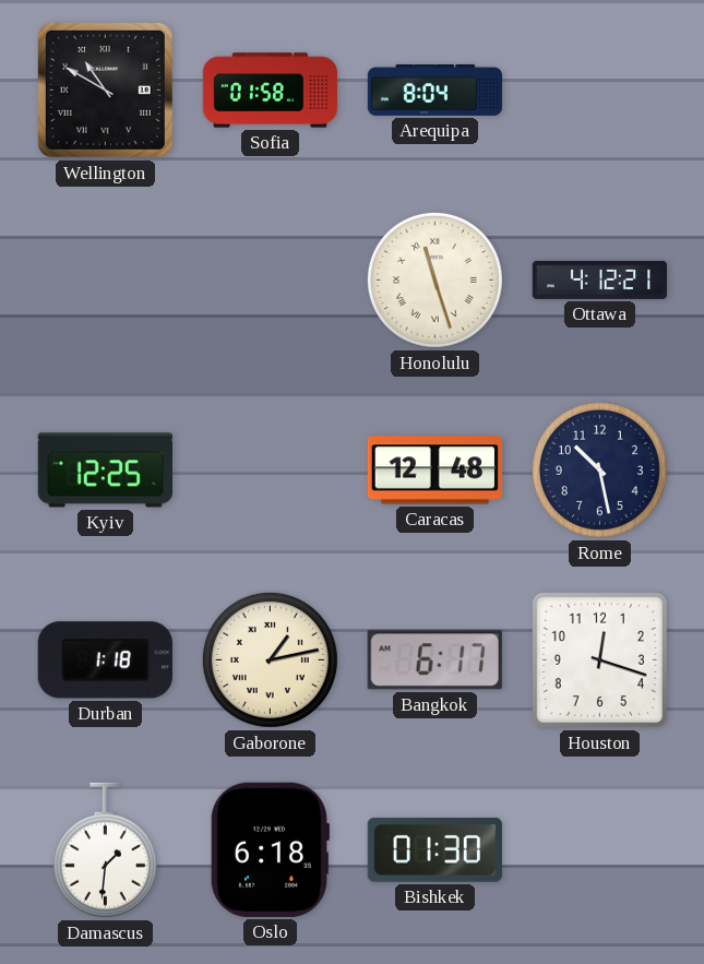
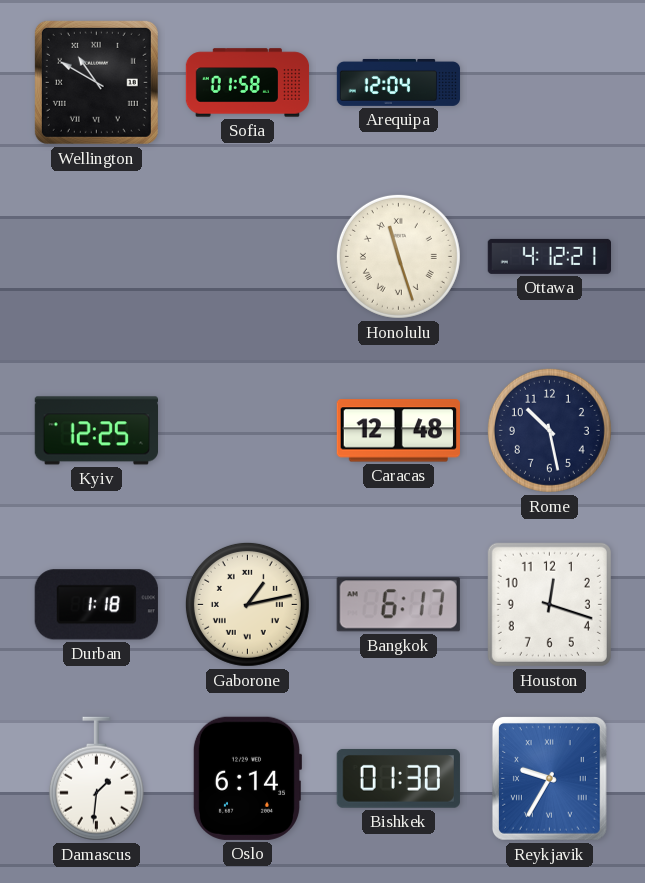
Arequipa: 8:04 -> 12:04 (399, 82)
Oslo: 6:18 -> 6:14 (246, 778)
Reykjavik: none -> 9:35 (550, 779)
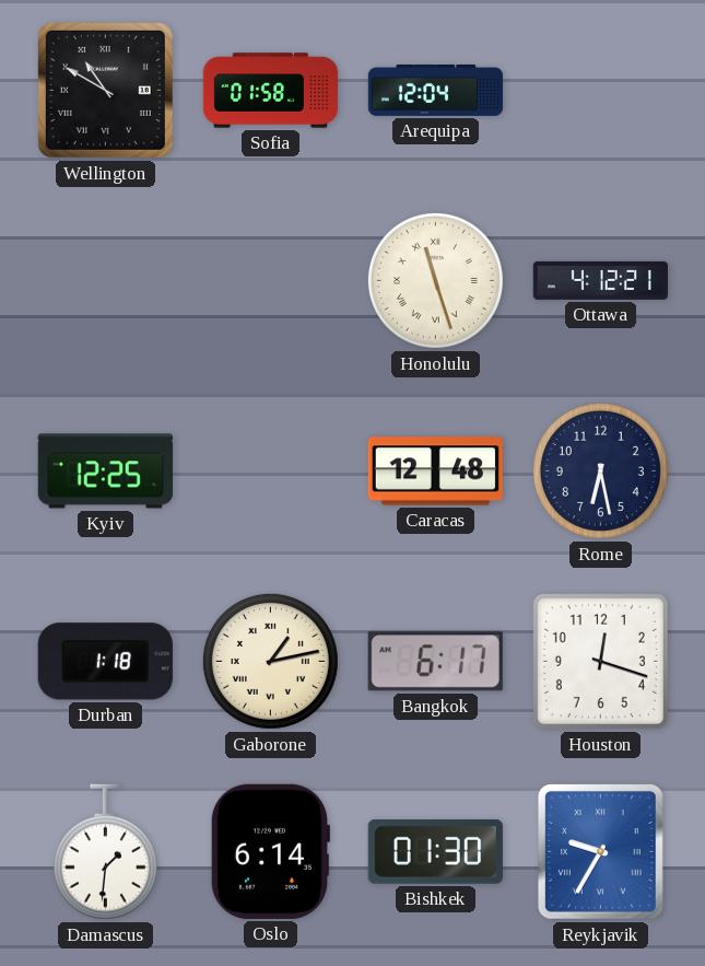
Rome: 10:28 -> 6:28 (600, 470)
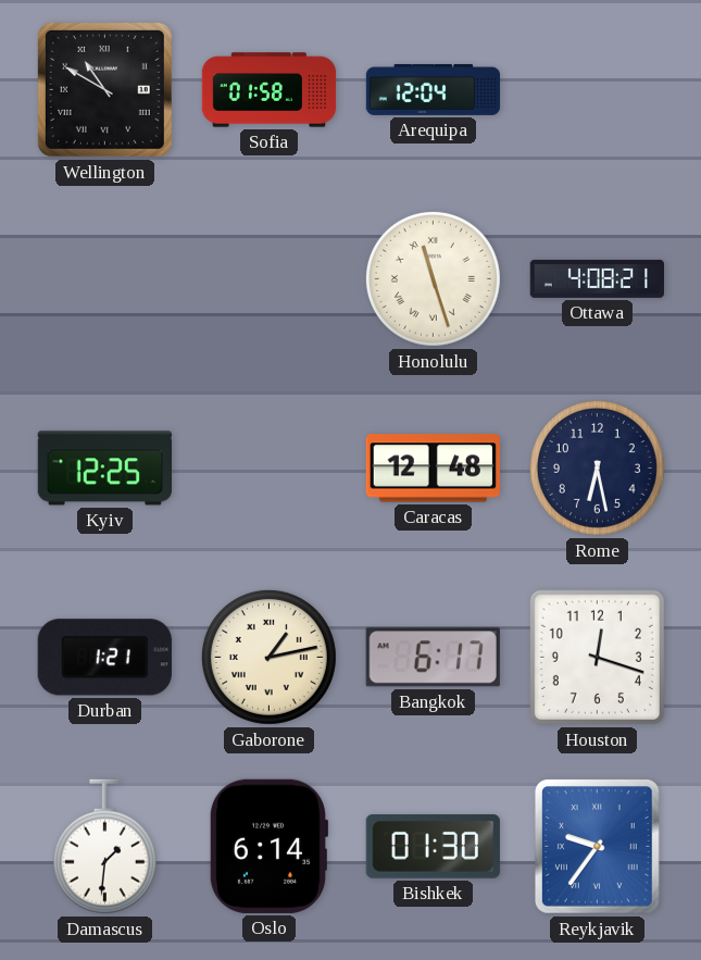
Ottawa: 4:12 -> 4:08 (597, 278)
Durban: 1:18 -> 1:21 (104, 658)
Reykjavik: 9:35 -> 9:36 (598, 847)
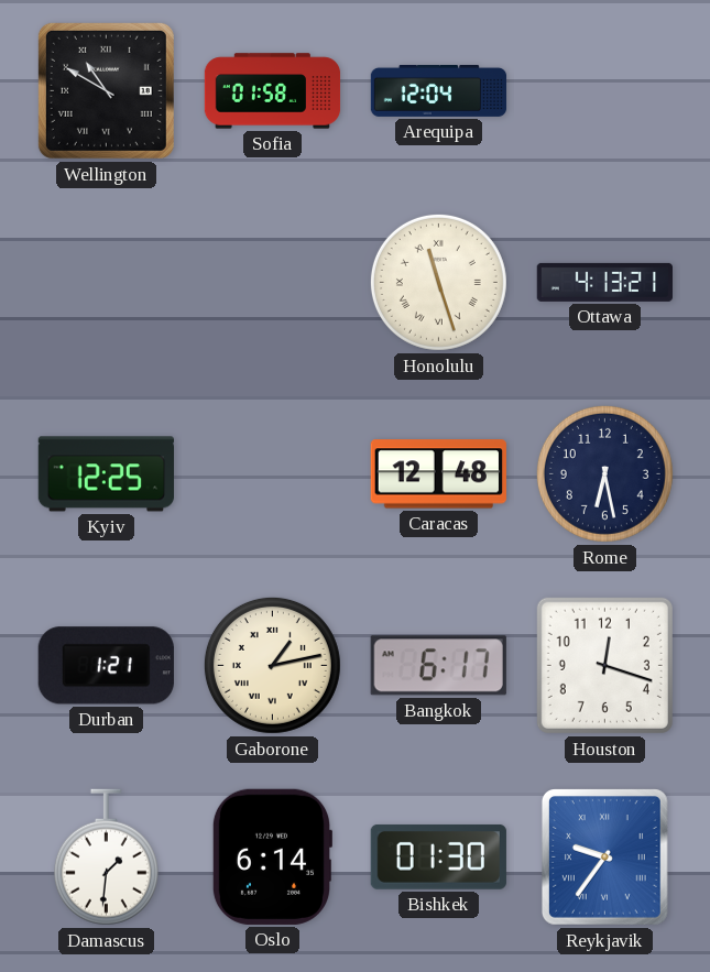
Ottawa: 4:08 -> 4:13 (604, 282)
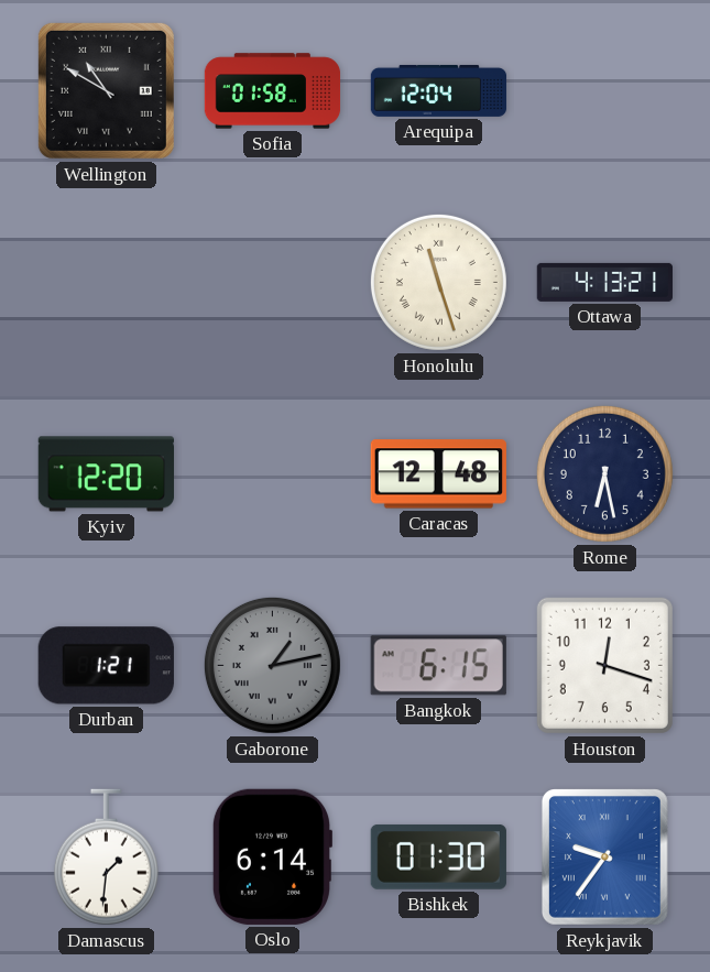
Kyiv: 12:25 -> 12:20 (106, 474)
Gaborone dial: cream -> grey (272, 665)
Bangkok: 6:17 -> 6:15 (438, 666)
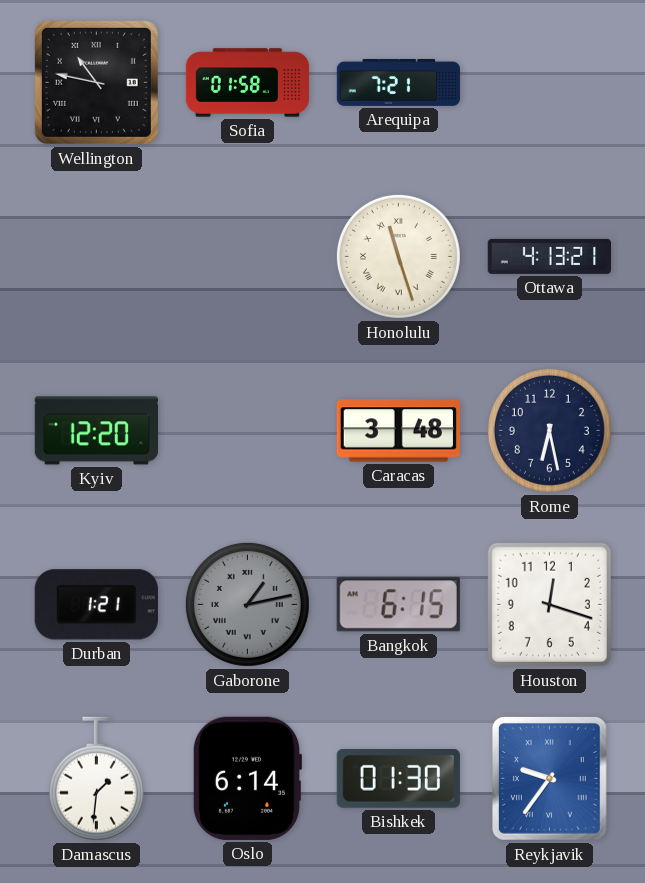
Wellington: 10:50 -> 10:47 (96, 82)
Arequipa: 12:04 -> 7:21 (399, 82)
Caracas: 12:48 -> 3:48 (398, 431)
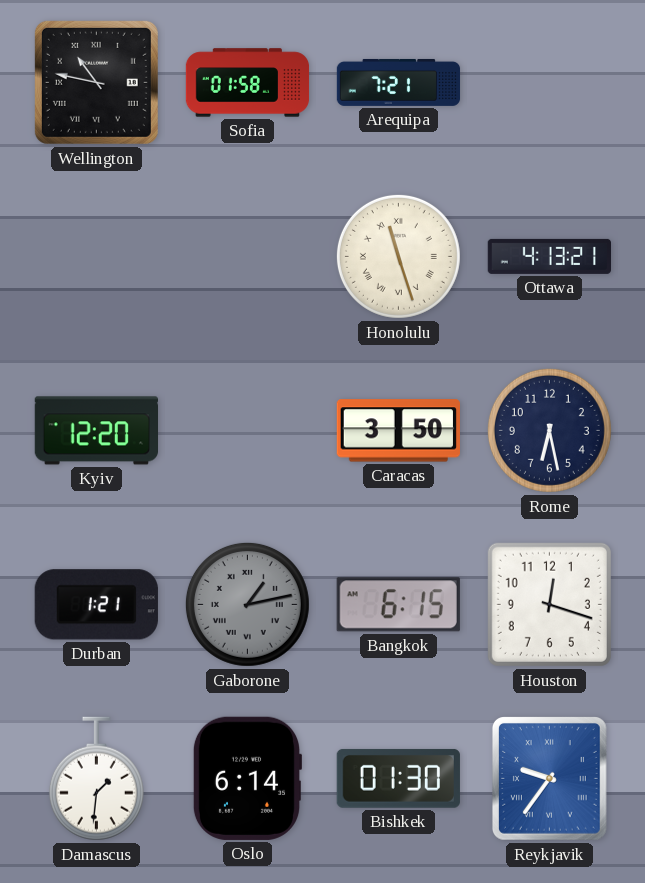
Caracas: 3:48 -> 3:50 (398, 431)
